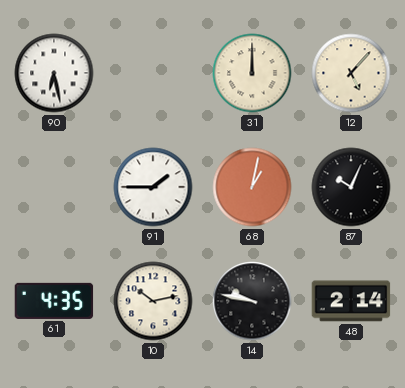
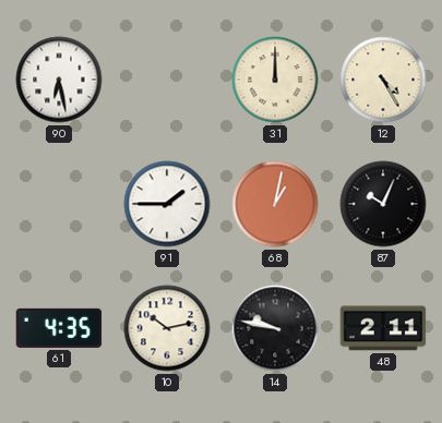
12: 5:07 -> 4:25 (383, 80)
48: 2:14 -> 2:11 (383, 328)
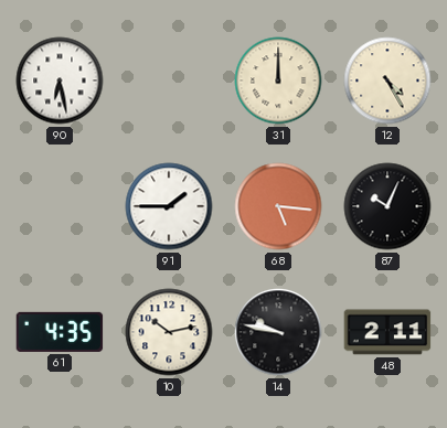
68: 1:02 -> 5:16 (278, 206)
